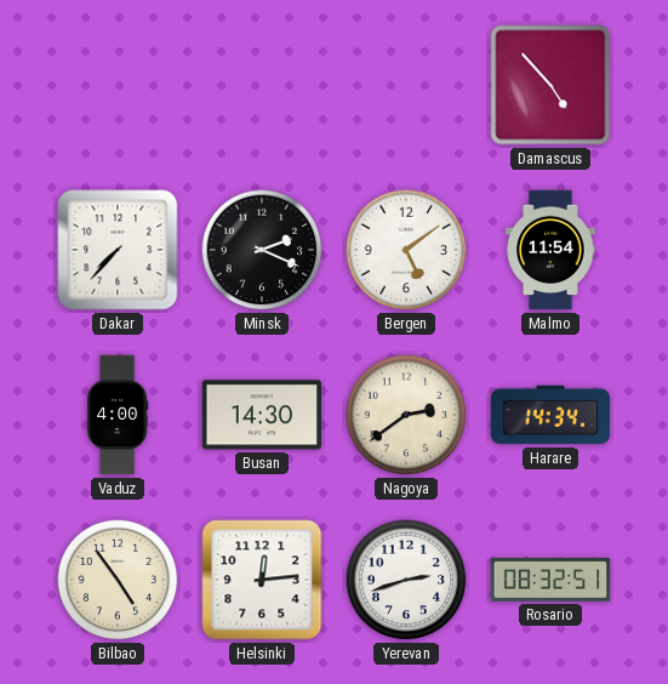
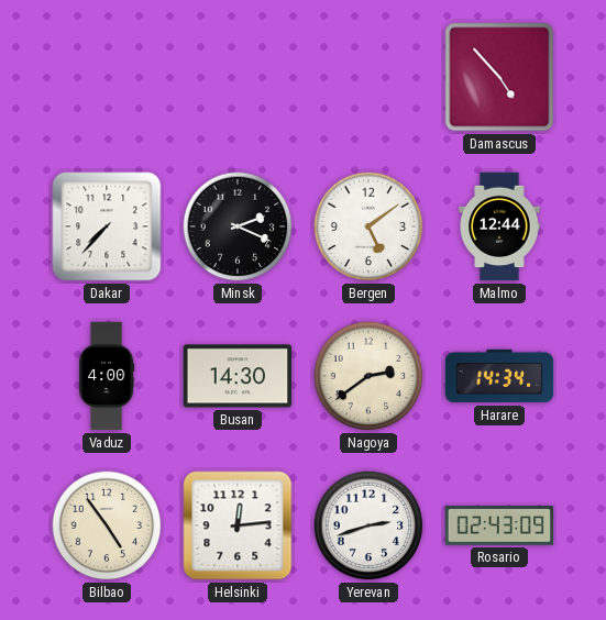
Malmo: 11:54 -> 12:44 (499, 226)
Rosario: 08:32 -> 02:43 (499, 525)
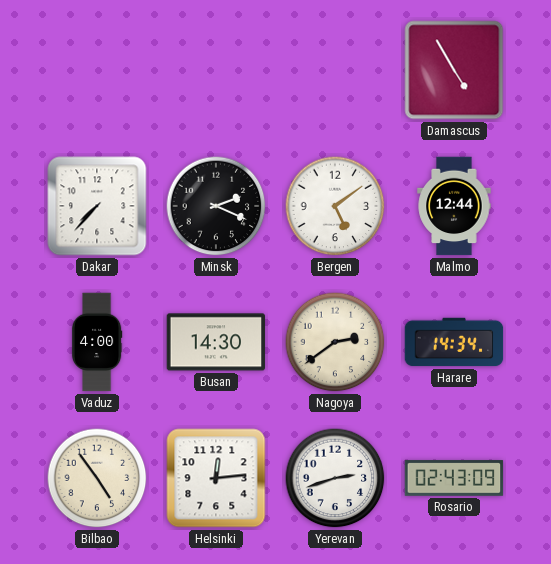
Damascus: 4:53 -> 4:55 (454, 70)
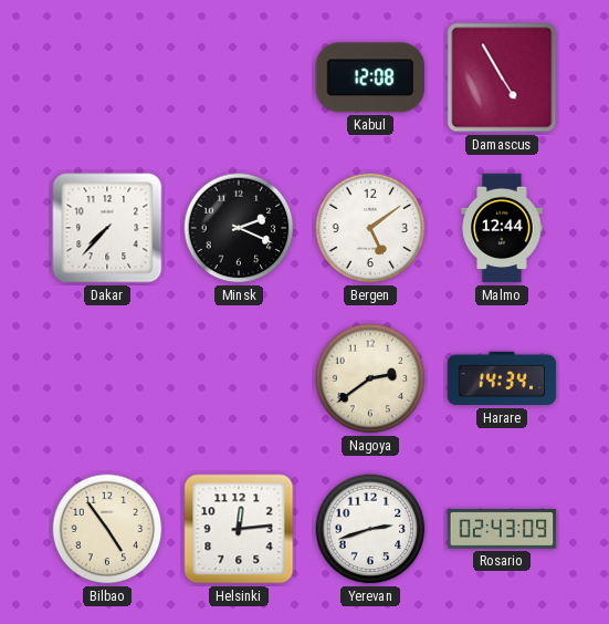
Kabul: none -> 12:08 (370, 77)
Vaduz: 4:00 -> none (97, 342)
Busan: 14:30 -> none (216, 342)
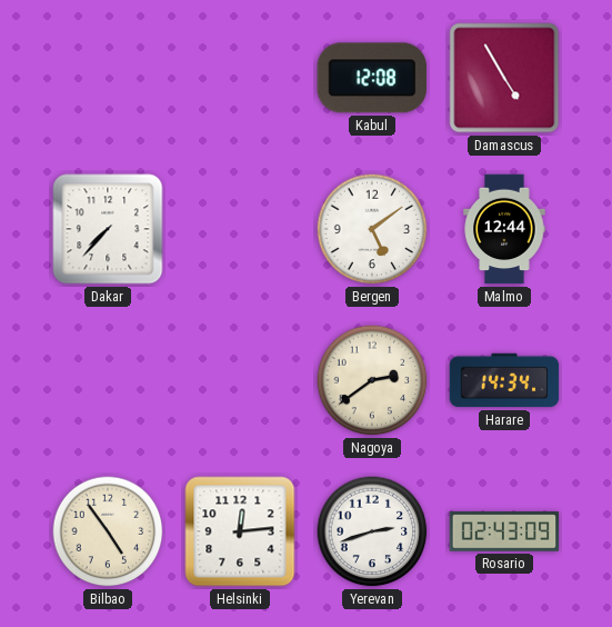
Minsk: 2:19 -> none (239, 228)
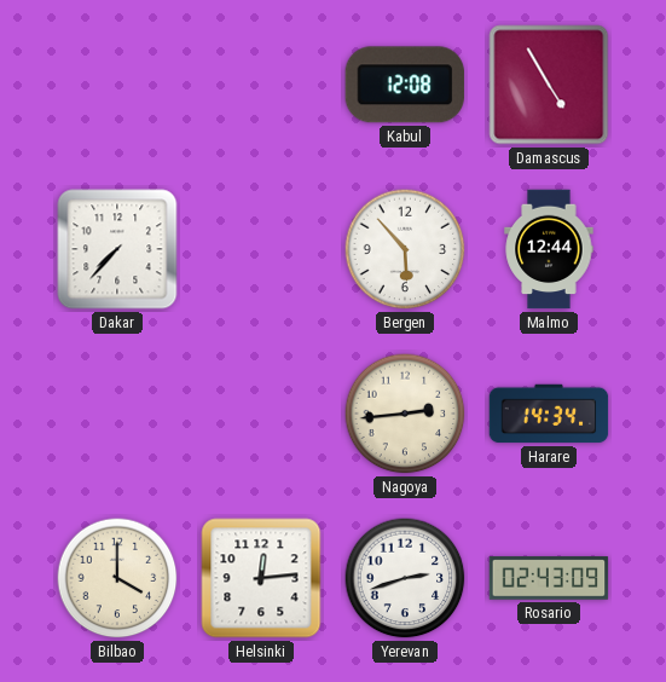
Bergen: 5:09 -> 5:53 (405, 249)
Nagoya: 2:39 -> 2:44 (405, 414)
Bilbao: 4:54 -> 4:00 (117, 578)
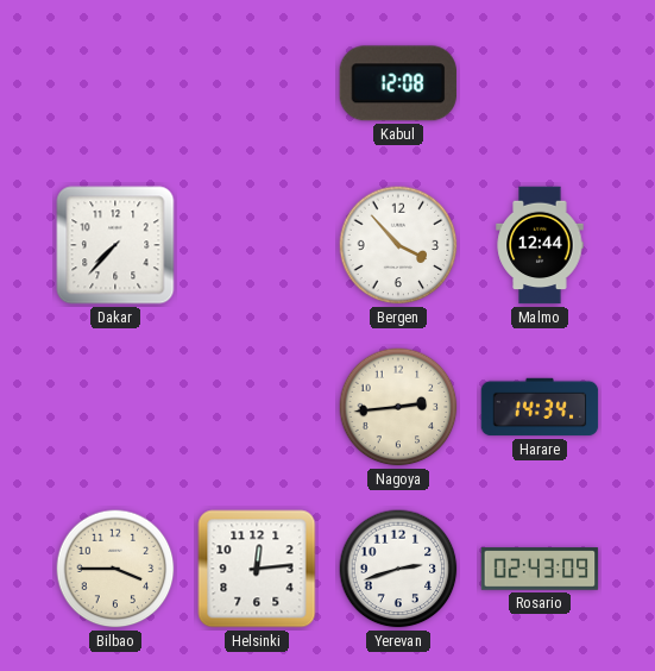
Damascus: 4:55 -> none (549, 85)
Bergen: 5:53 -> 3:53 (398, 245)
Bilbao: 4:00 -> 3:45 (115, 569)
